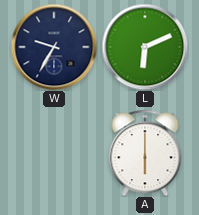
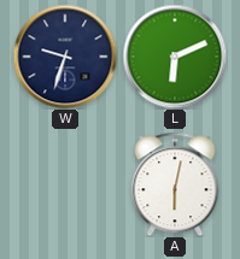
W: 9:35 -> 9:33 (65, 57)
A: 6:00 -> 6:02 (175, 184)
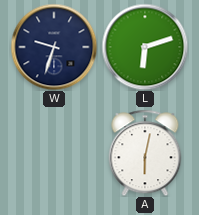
L: 6:11 -> 6:12 (145, 47)
